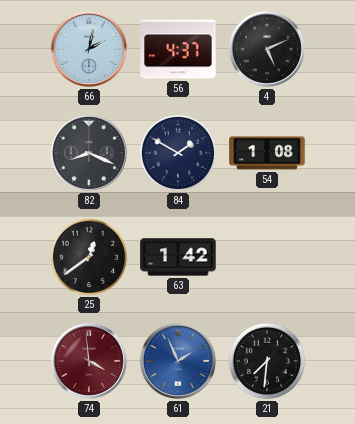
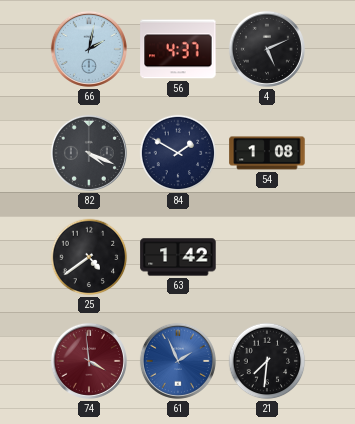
82: 8:19 -> 4:19 (89, 153)
25: 12:39 -> 4:39 (89, 257)
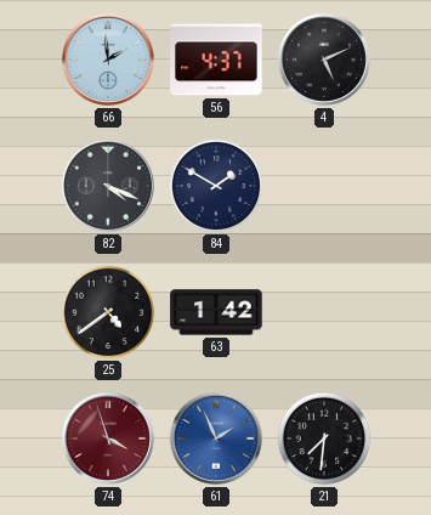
66: 2:02 -> 1:59 (108, 60)
54: 1:08 -> none (267, 153)
74: 3:59 -> 3:57 (108, 438)
